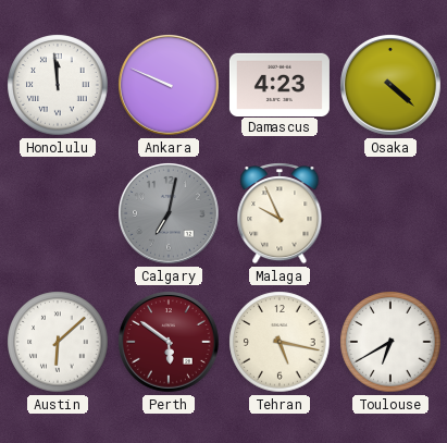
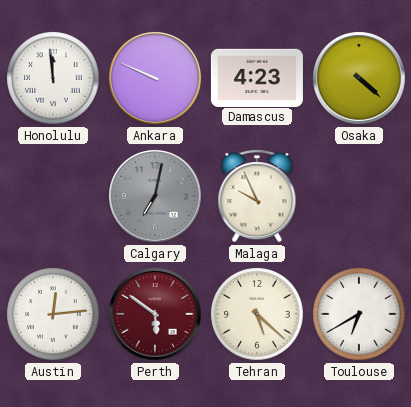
Austin: 6:08 -> 12:14 (53, 314)
Tehran: 5:17 -> 5:22 (257, 314)
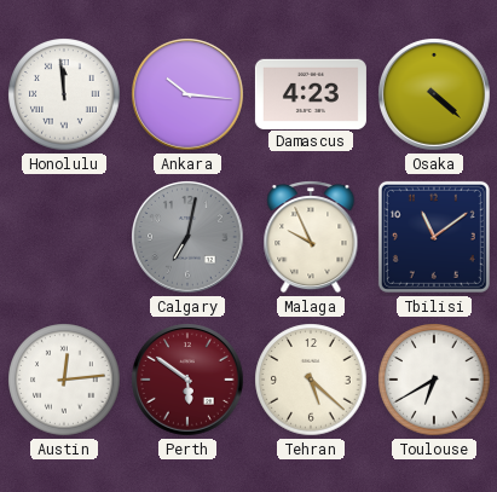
Ankara: 9:49 -> 10:16 (189, 95)
Tbilisi: none -> 11:09 (434, 237)
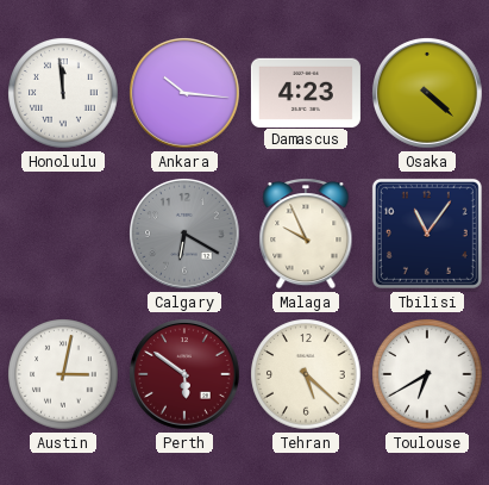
Calgary: 7:02 -> 6:20 (186, 235)
Tbilisi: 11:09 -> 11:06 (427, 234)
Austin: 12:14 -> 3:02 (63, 374)
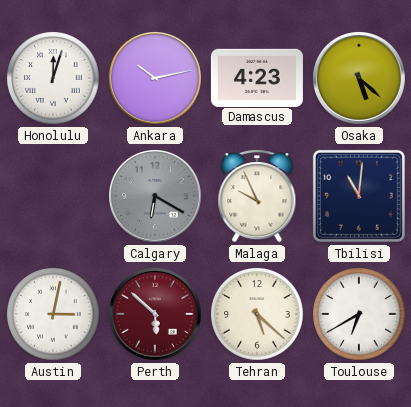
Honolulu: 11:59 -> 12:03 (53, 78)
Ankara: 10:16 -> 10:13 (156, 79)
Osaka: 4:22 -> 5:22 (360, 79)
Tbilisi: 11:06 -> 11:01 (359, 196)
Perth: 5:51 -> 5:52 (156, 315)
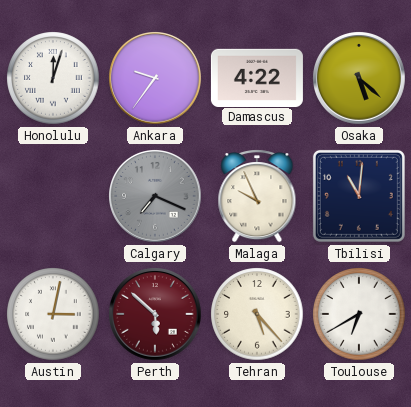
Ankara: 10:13 -> 9:36 (156, 79)
Damascus: 4:23 -> 4:22 (257, 77)
Calgary: 6:20 -> 7:19 (156, 197)
Tehran: 5:22 -> 5:23 (257, 314)
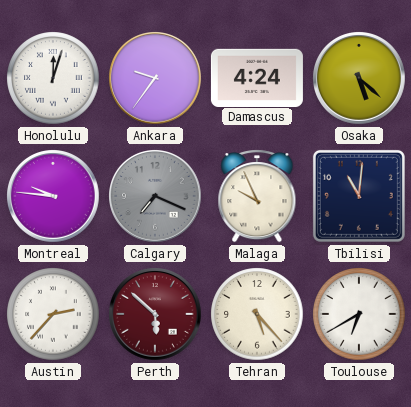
Damascus: 4:22 -> 4:24 (257, 77)
Montreal: none -> 9:46 (54, 197)
Austin: 3:02 -> 2:37 (53, 314)
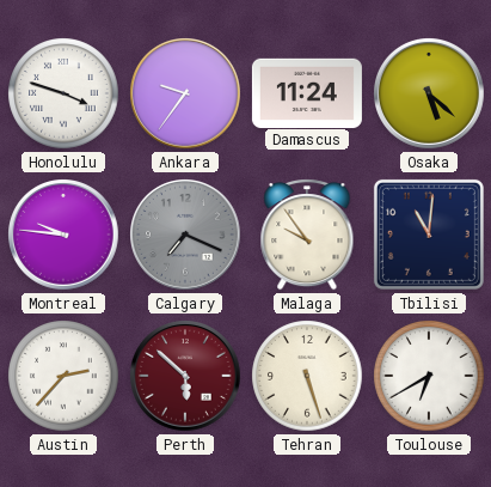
Honolulu: 12:03 -> 3:48 (63, 93)
Damascus: 4:24 -> 11:24 (307, 92)
Malaga: 9:56 -> 9:54 (307, 235)
Tehran: 5:23 -> 5:27 (307, 376)
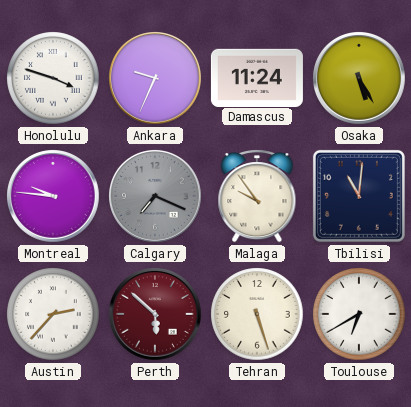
Ankara: 9:36 -> 9:34 (156, 79)
Osaka: 5:22 -> 5:25 (360, 79)
